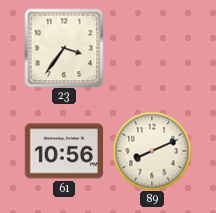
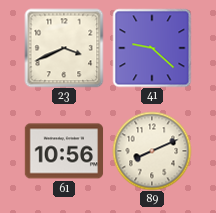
23: 3:36 -> 3:41 (64, 48)
41: none -> 9:22 (152, 48)
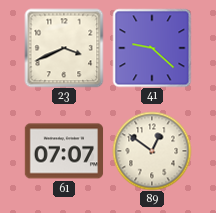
61: 10:56 -> 07:07 (64, 151)
89: 8:11 -> 12:51 (152, 151)
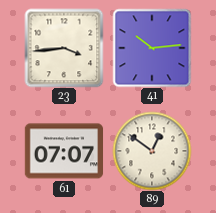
23: 3:41 -> 3:44 (64, 48)
41: 9:22 -> 10:14 (152, 48)
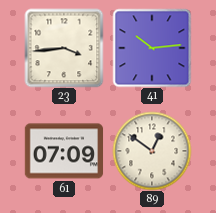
61: 07:07 -> 07:09 (64, 151)
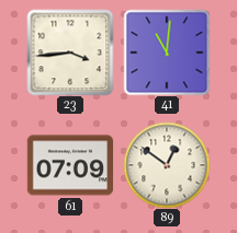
41: 10:14 -> 11:01 (167, 53)
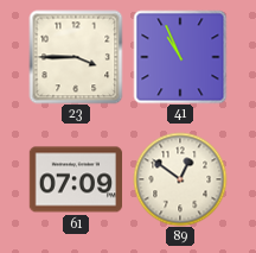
23: 3:44 -> 3:45 (76, 57)
41: 11:01 -> 10:56 (180, 57)
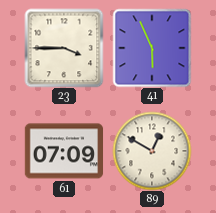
41: 10:56 -> 5:56 (152, 48)
89: 12:51 -> 12:50 (152, 151)
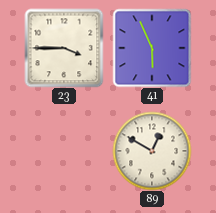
61: 07:09 -> none (64, 151)
